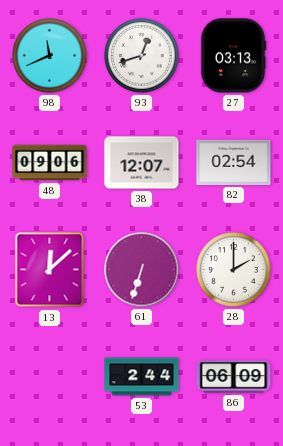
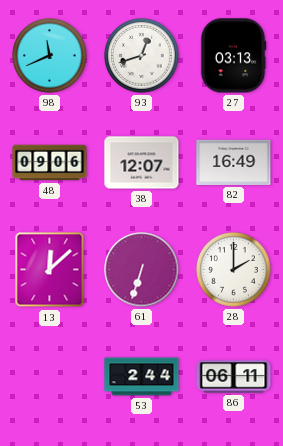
82: 02:54 -> 16:49 (234, 162)
86: 06:09 -> 06:11 (234, 377)
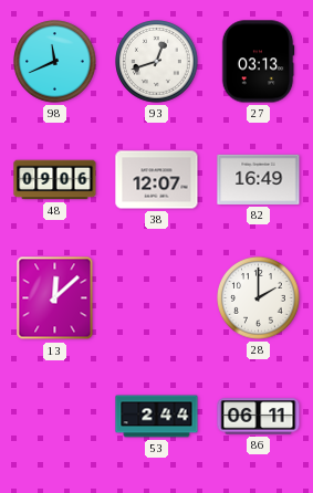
61: 6:33 -> none (142, 270)
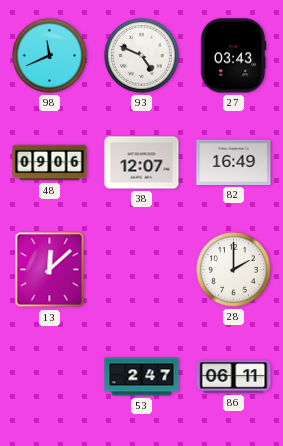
93: 12:42 -> 4:49 (142, 56)
27: 03:13 -> 03:43 (233, 56)
53: 2:44 -> 2:47 (142, 377)
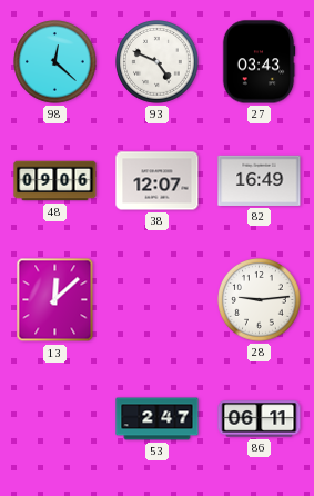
98: 11:41 -> 12:22 (55, 62)
28: 2:00 -> 9:14 (260, 300)
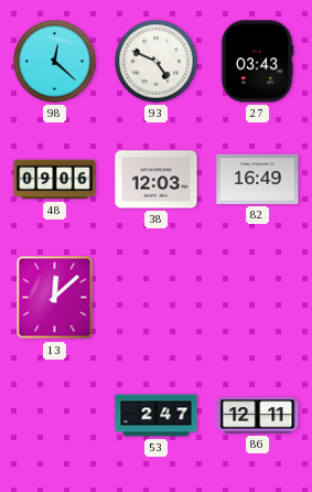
38: 12:07 -> 12:03 (157, 180)
28: 9:14 -> none (260, 300)
86: 06:11 -> 12:11 (258, 416)
